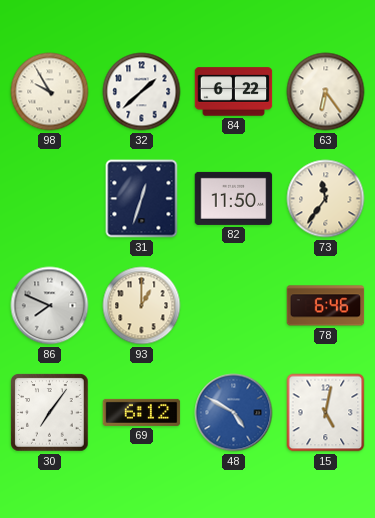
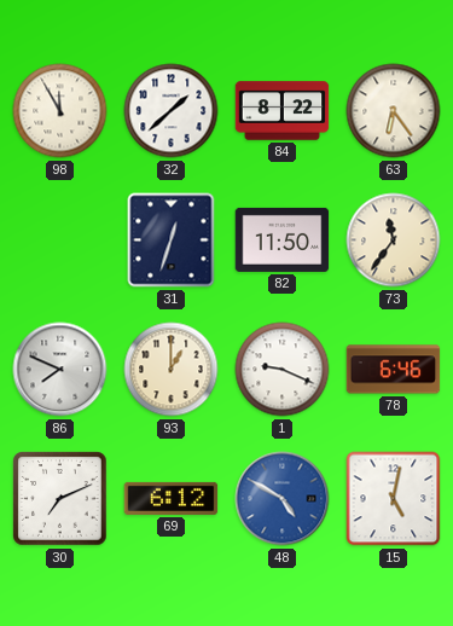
98: 9:55 -> 11:55 (60, 111)
84: 6:22 -> 8:22 (283, 111)
1: none -> 9:19 (283, 370)
30: 7:06 -> 7:11 (60, 499)
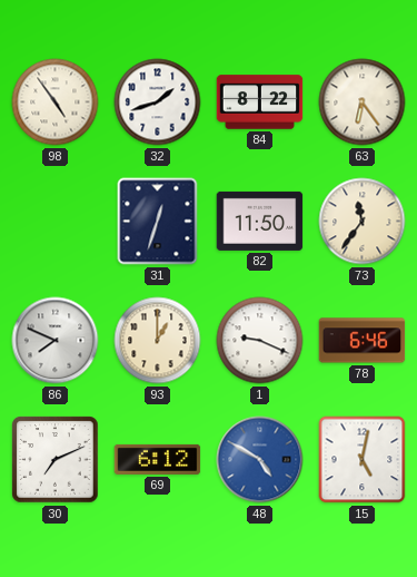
98: 11:55 -> 4:54 (56, 102)
32: 1:38 -> 1:42 (158, 102)
